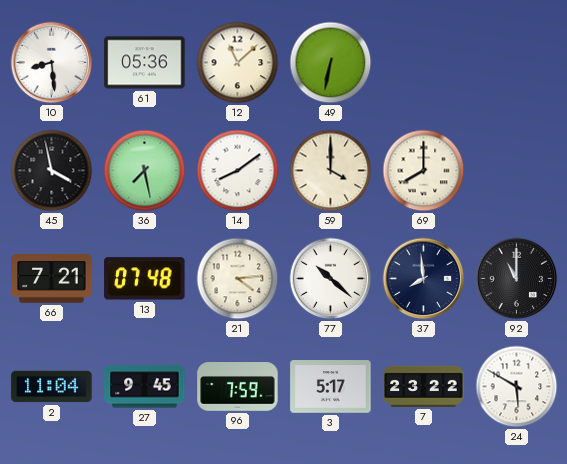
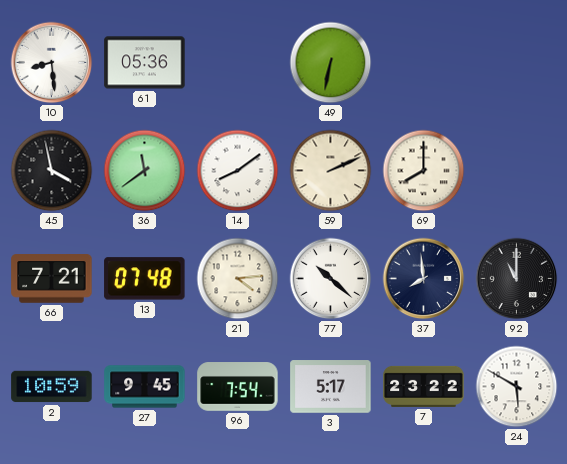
12: 11:08 -> none (238, 63)
36: 7:28 -> 11:39 (145, 171)
59: 4:00 -> 2:11 (331, 171)
2: 11:04 -> 10:59 (52, 387)
96: 7:59 -> 7:54 (238, 387)
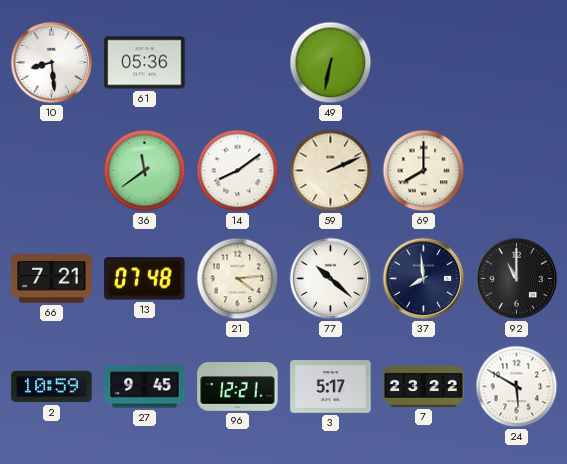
45: 3:58 -> none (52, 171)
96: 7:54 -> 12:21 (238, 387)
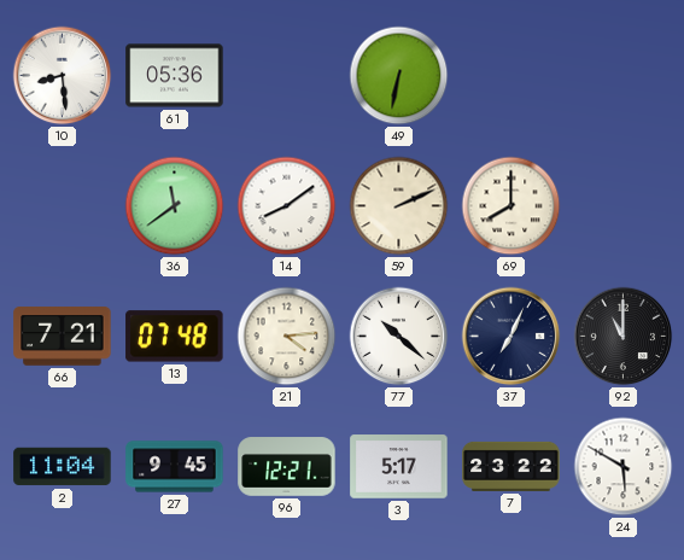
37: 7:59 -> 7:04 (511, 337)
2: 10:59 -> 11:04 (63, 467)
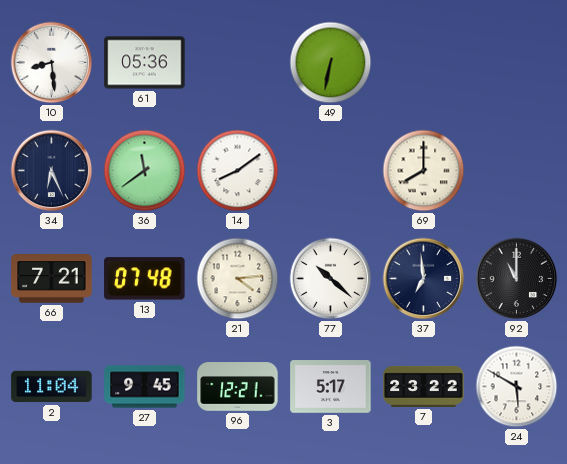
34: none -> 6:26 (52, 171)
59: 2:11 -> none (399, 206)
37: 7:04 -> 6:59 (424, 279)
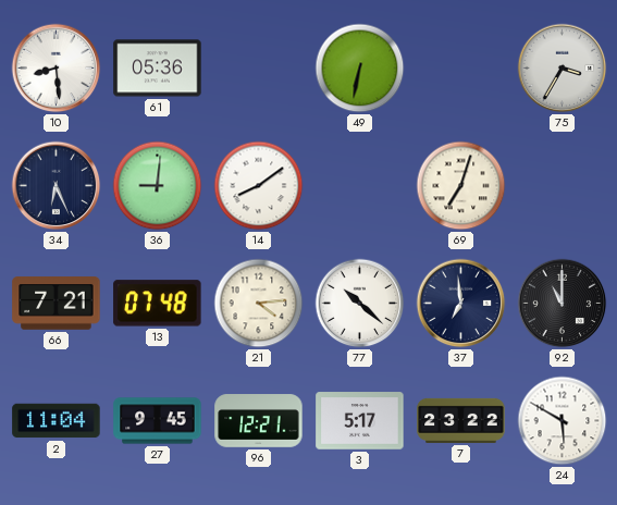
75: none -> 3:35 (563, 69)
36: 11:39 -> 9:01 (158, 186)
69: 8:00 -> 7:03 (461, 186)
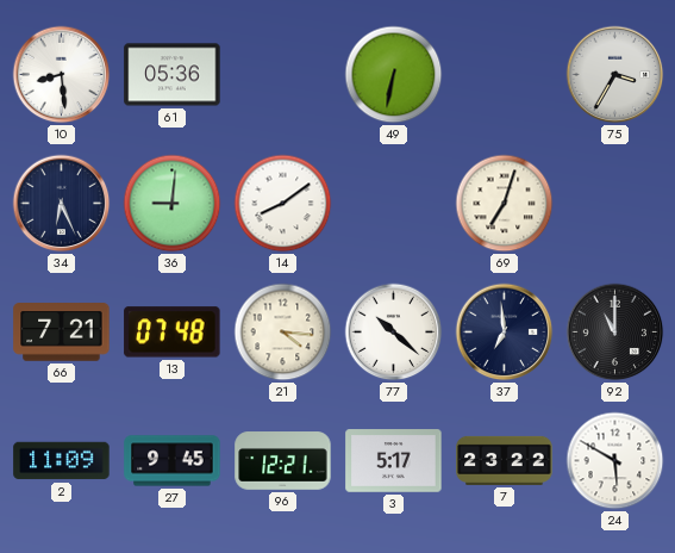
21: 4:14 -> 4:16 (283, 333)
2: 11:04 -> 11:09 (62, 461)
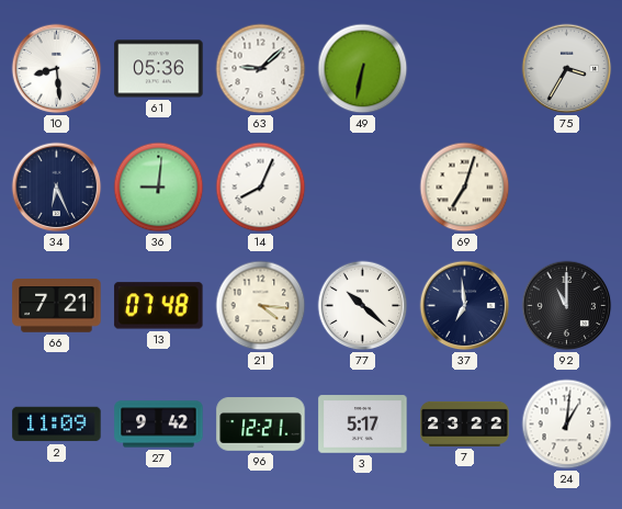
63: none -> 9:08 (261, 69)
14: 8:09 -> 8:04 (261, 188)
27: 9:45 -> 9:42 (159, 425)
24: 5:50 -> 1:01 (567, 425)
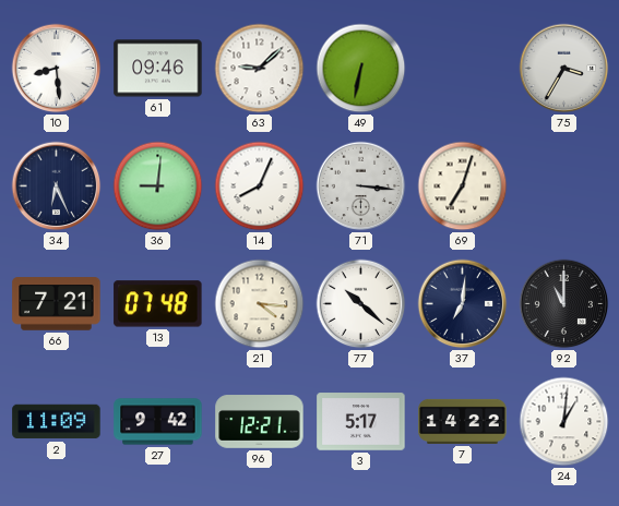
61: 05:36 -> 09:46 (158, 69)
71: none -> 3:16 (361, 186)
37: 6:59 -> 7:01 (463, 304)
7: 23:22 -> 14:22 (463, 421)
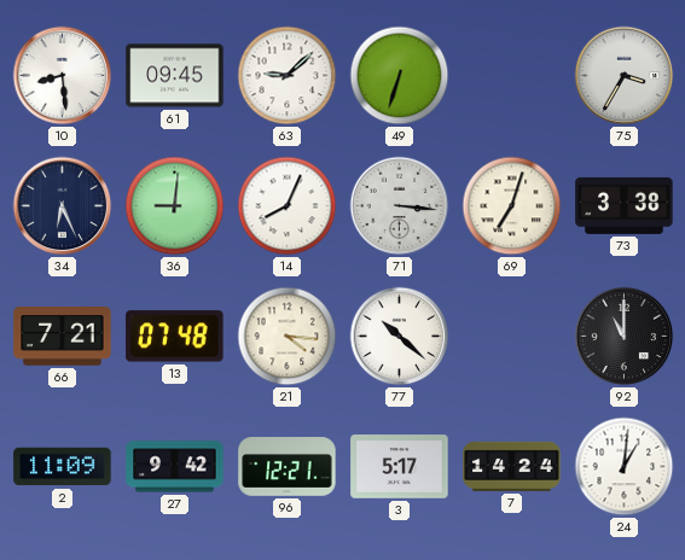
61: 09:46 -> 09:45 (175, 76)
49: 6:32 -> 6:33 (400, 76)
73: none -> 3:38 (625, 205)
37: 7:01 -> none (463, 304)
7: 14:22 -> 14:24 (512, 466)
